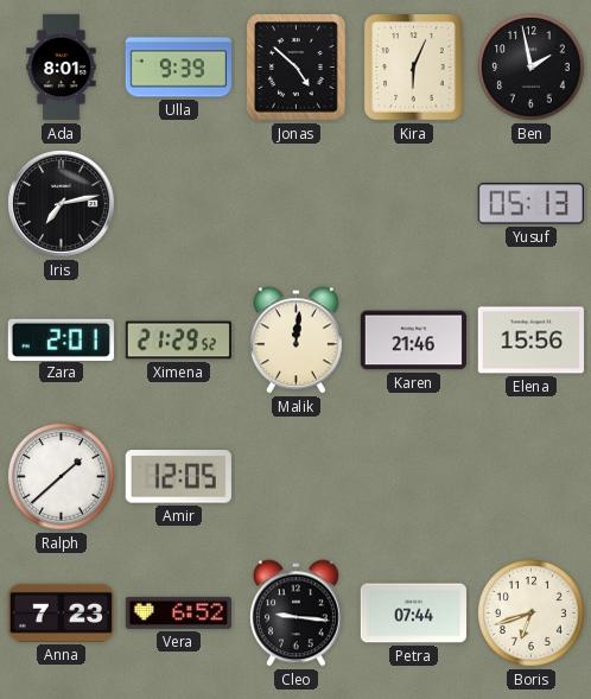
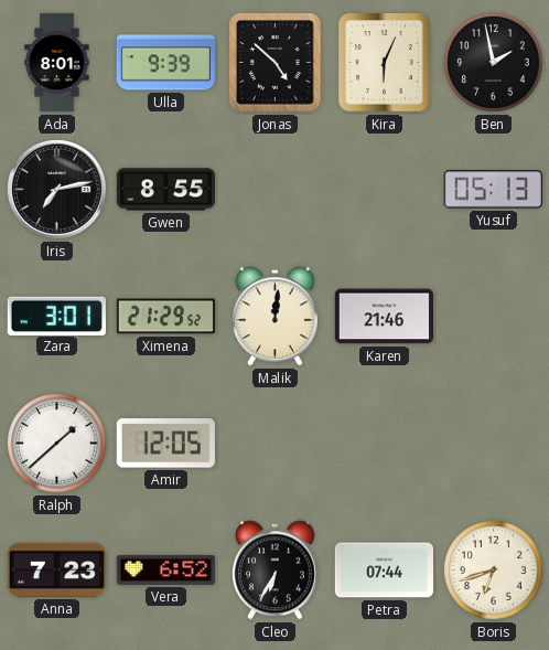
Gwen: none -> 8:55 (165, 190)
Zara: 2:01 -> 3:01 (56, 316)
Elena: 15:56 -> none (530, 341)
Cleo: 9:16 -> 6:35 (274, 571)
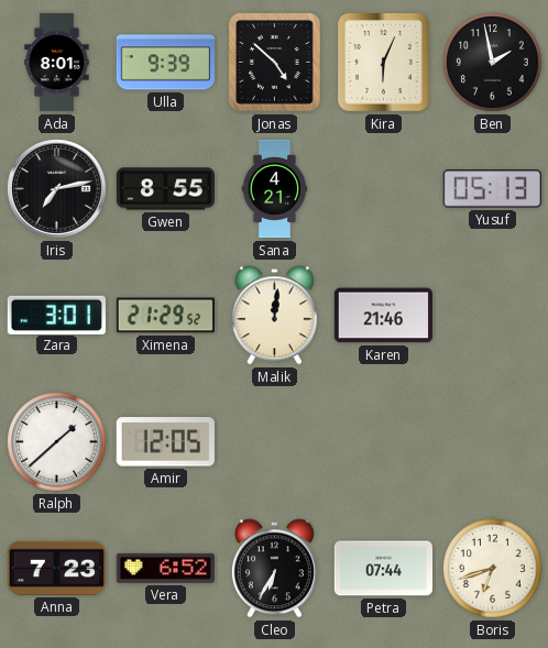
Sana: none -> 4:21 (275, 189)
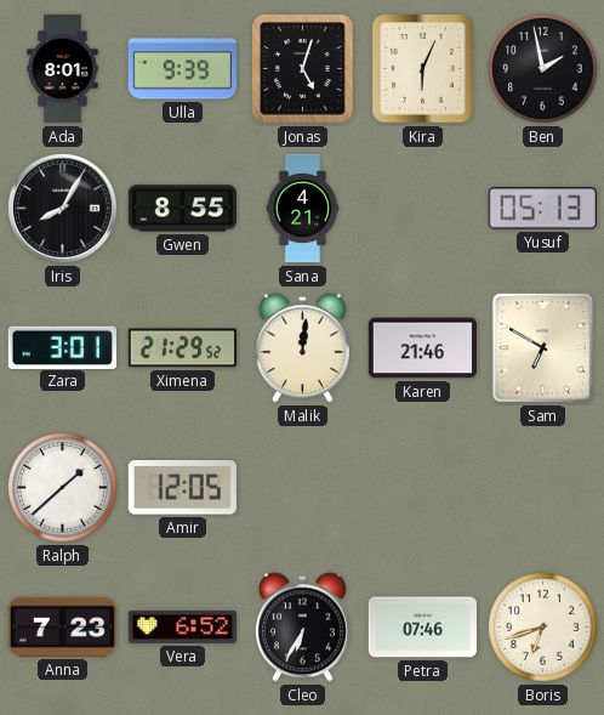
Jonas: 4:52 -> 5:03 (303, 69)
Iris: 7:13 -> 8:05 (63, 209)
Sam: none -> 6:50 (542, 347)
Petra: 07:44 -> 07:46 (422, 628)
